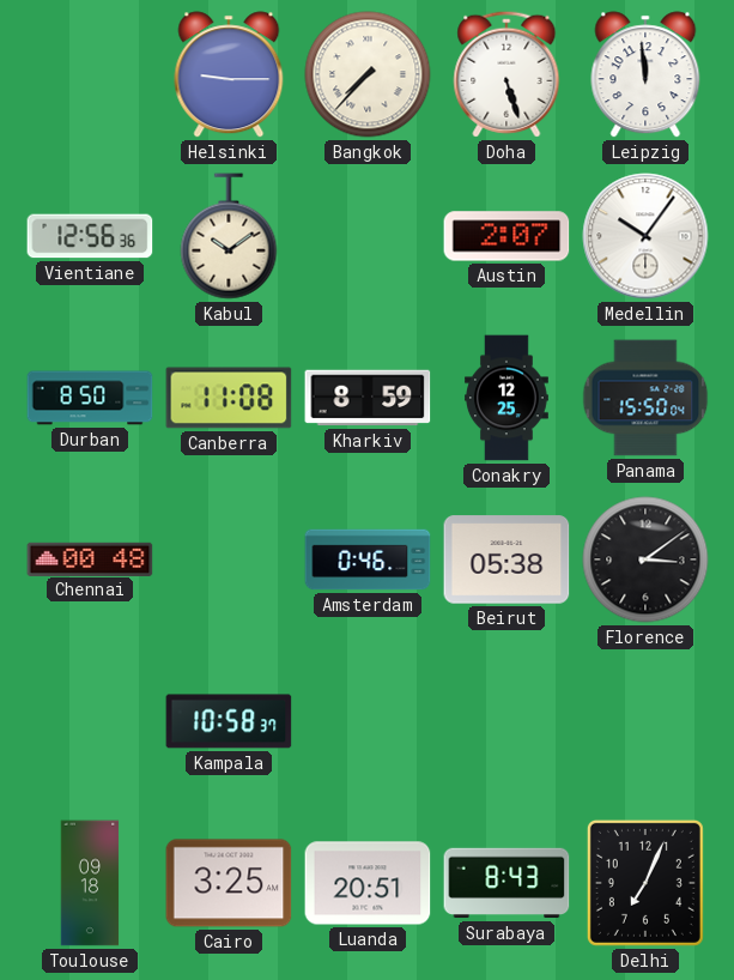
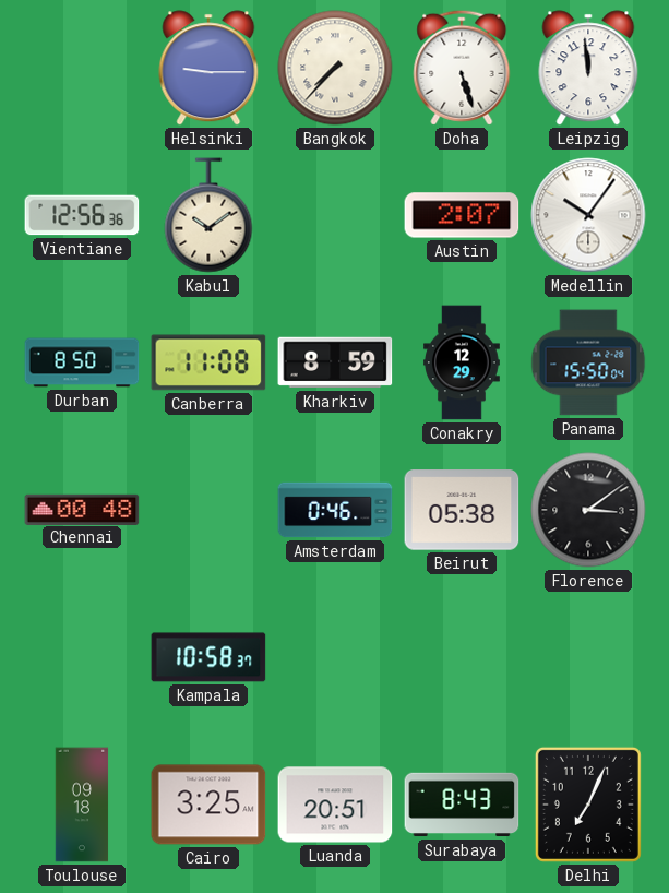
Conakry: 12:25 -> 12:29 (463, 362)
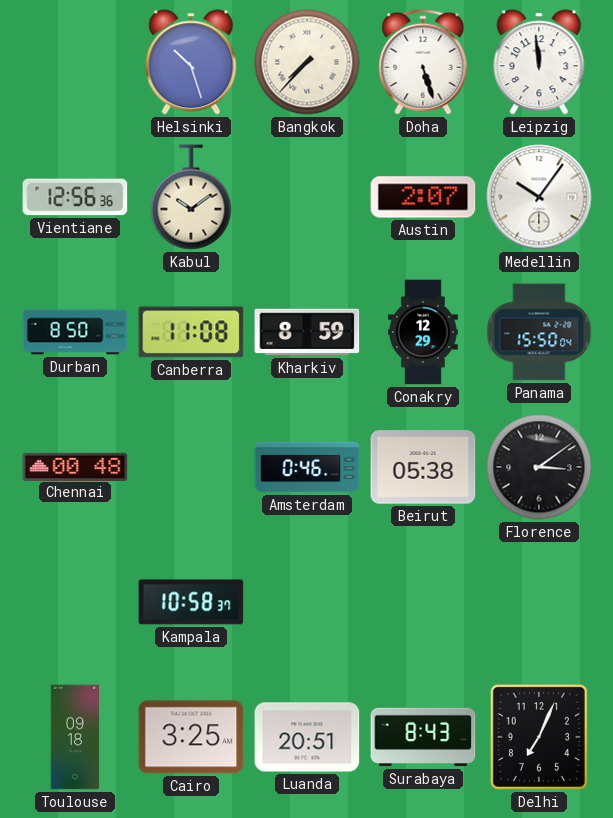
Helsinki: 9:15 -> 10:27 (191, 62)
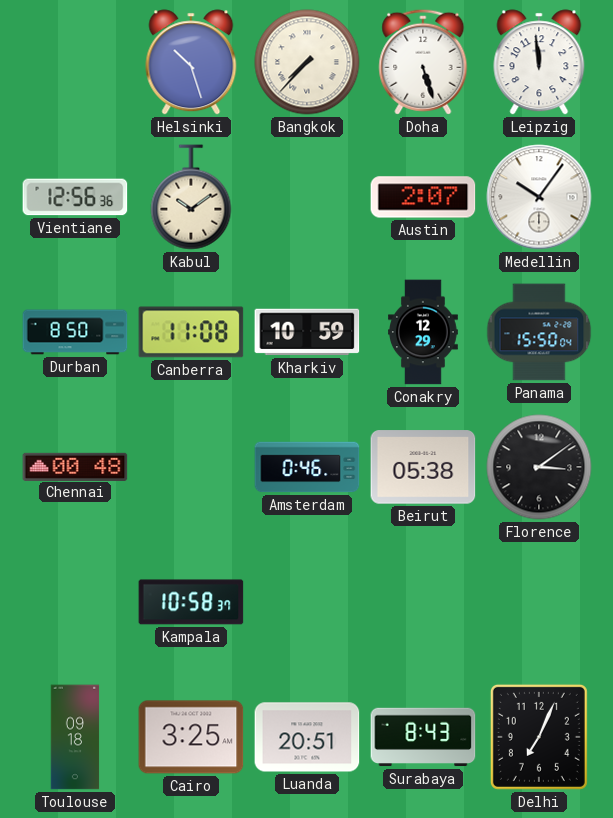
Kharkiv: 8:59 -> 10:59 (307, 332)
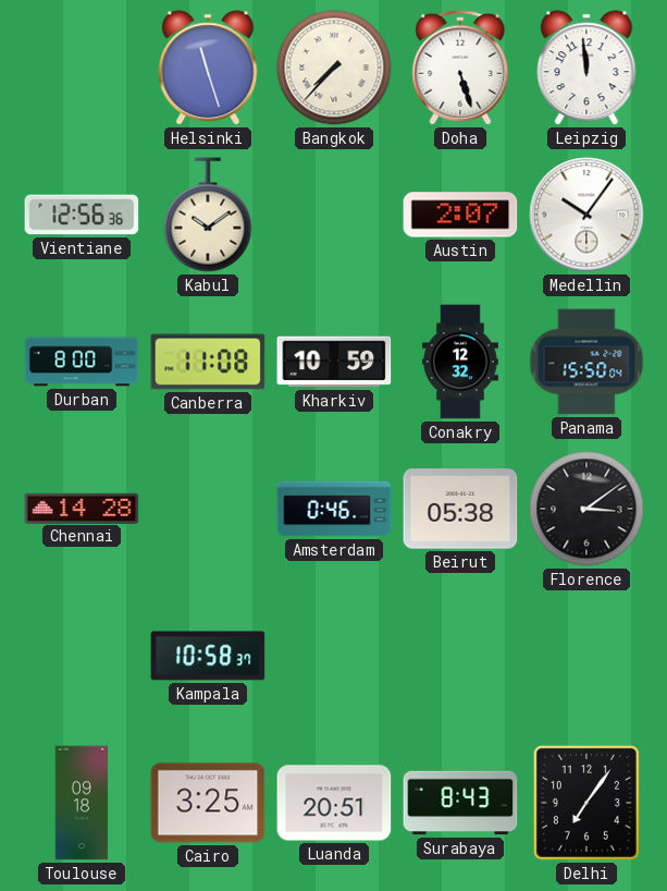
Helsinki: 10:27 -> 11:27 (208, 68)
Durban: 8:50 -> 8:00 (82, 362)
Conakry: 12:29 -> 12:32 (461, 362)
Chennai: 00:48 -> 14:28 (82, 508)
Delhi: 7:04 -> 7:06 (586, 803)
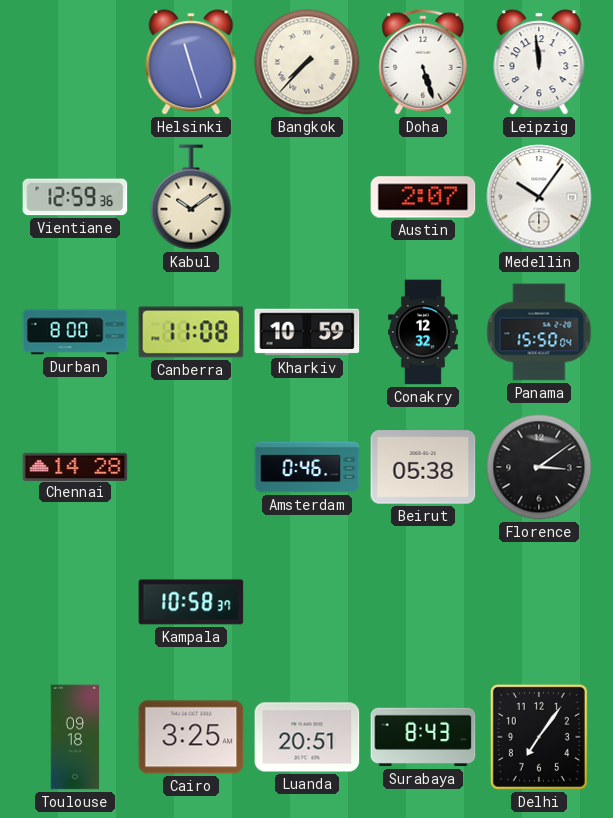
Vientiane: 12:56 -> 12:59 (75, 197)
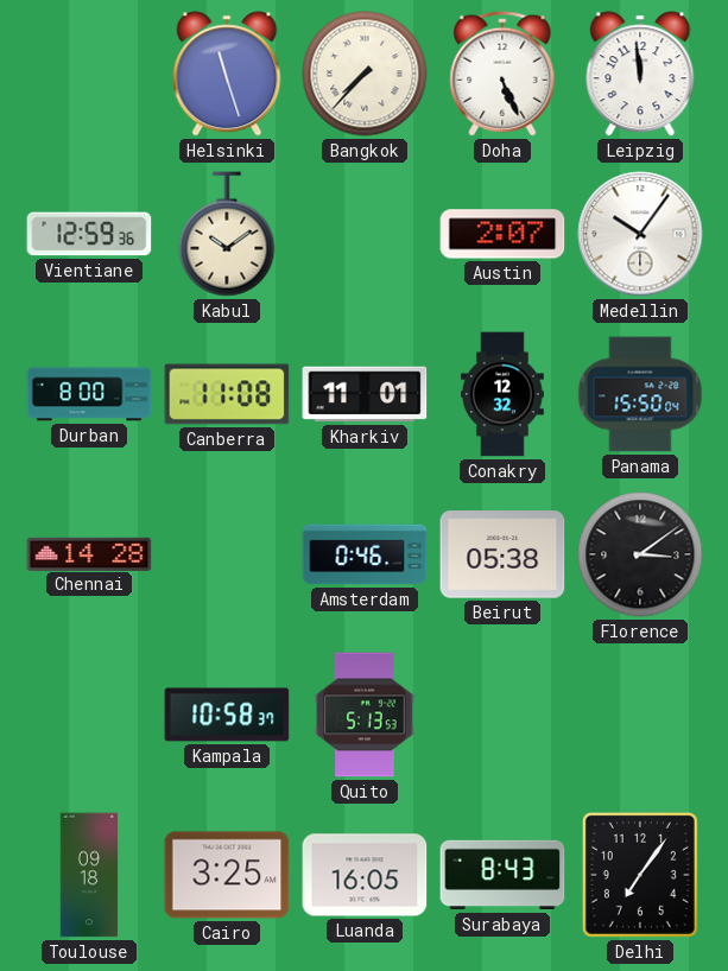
Doha: 5:27 -> 5:26 (502, 74)
Kharkiv: 10:59 -> 11:01 (365, 394)
Quito: none -> 5:13 (365, 715)
Luanda: 20:51 -> 16:05 (365, 875)
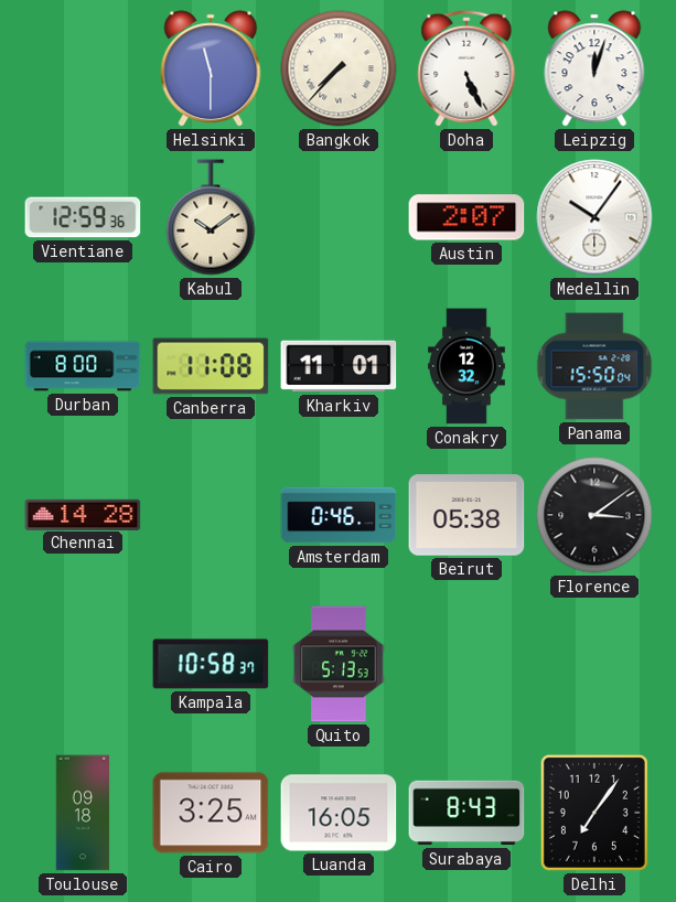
Helsinki: 11:27 -> 11:30 (211, 68)
Leipzig: 11:59 -> 12:03 (594, 68)
